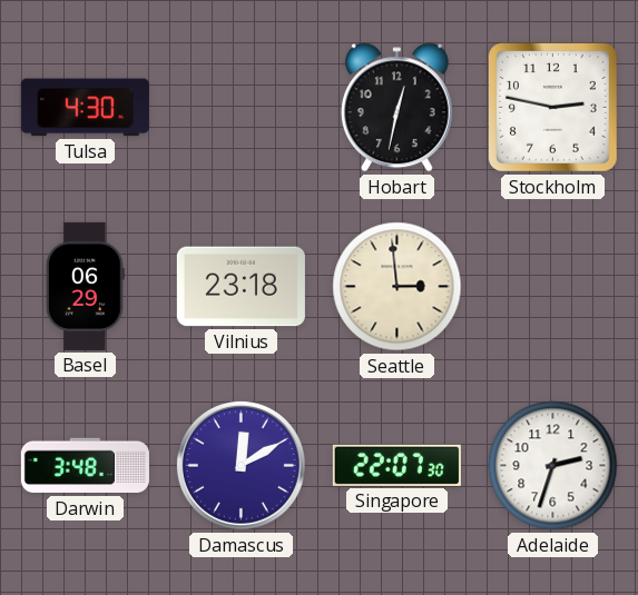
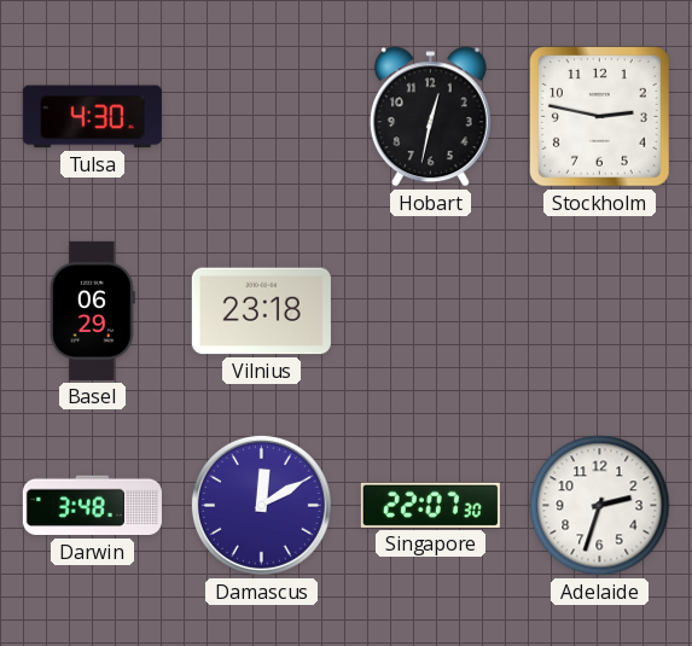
Seattle: 2:59 -> none (397, 287)
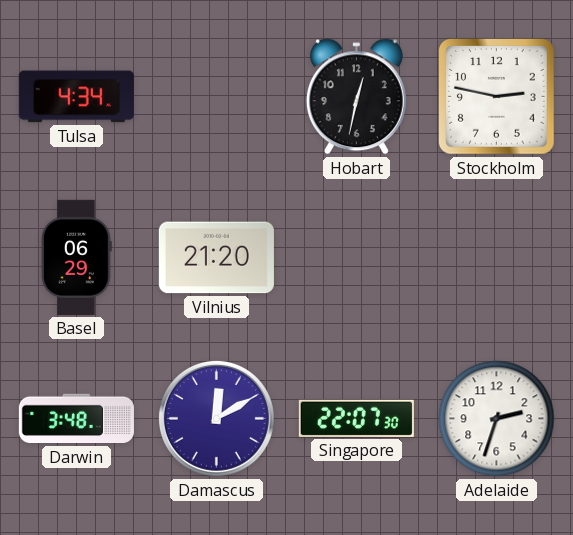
Tulsa: 4:30 -> 4:34 (76, 97)
Vilnius: 23:18 -> 21:20 (216, 258)
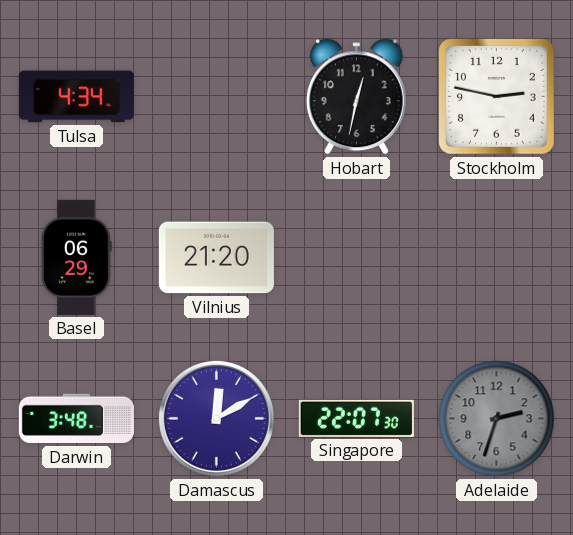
Adelaide dial: white -> grey (497, 419)
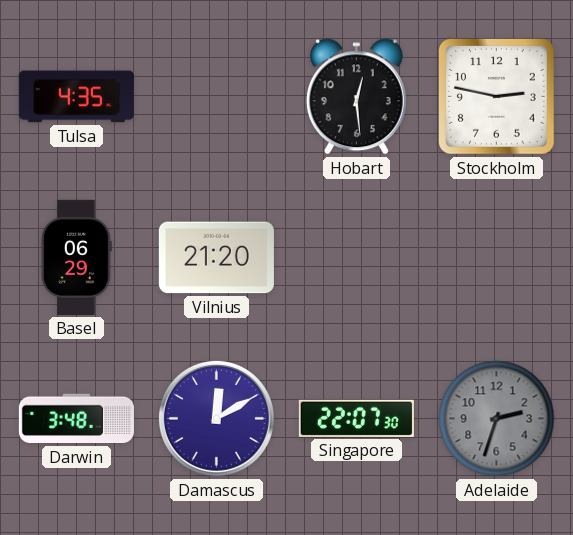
Tulsa: 4:34 -> 4:35 (76, 97)
Hobart: 12:32 -> 12:29 (356, 97)
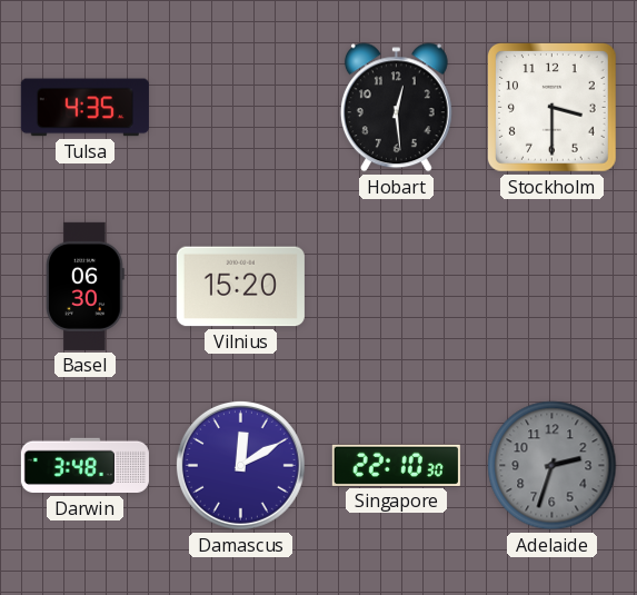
Stockholm: 2:47 -> 3:30 (551, 107)
Basel: 06:29 -> 06:30 (84, 286)
Vilnius: 21:20 -> 15:20 (240, 287)
Singapore: 22:07 -> 22:10 (396, 465)
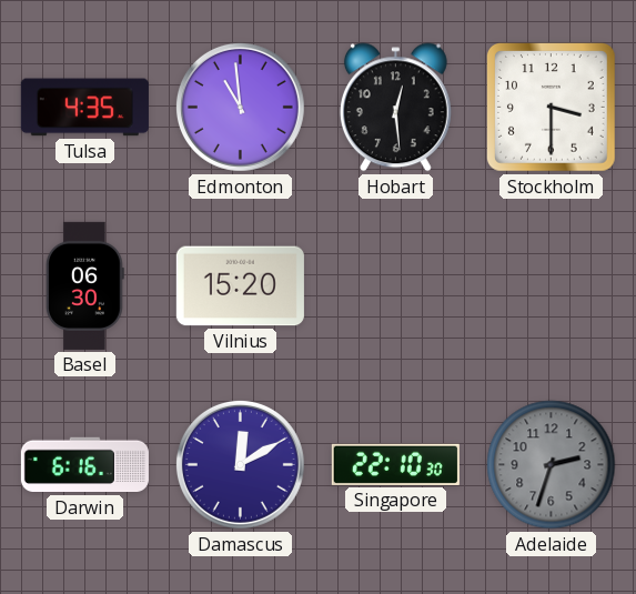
Edmonton: none -> 10:59 (240, 107)
Darwin: 3:48 -> 6:16 (84, 465)
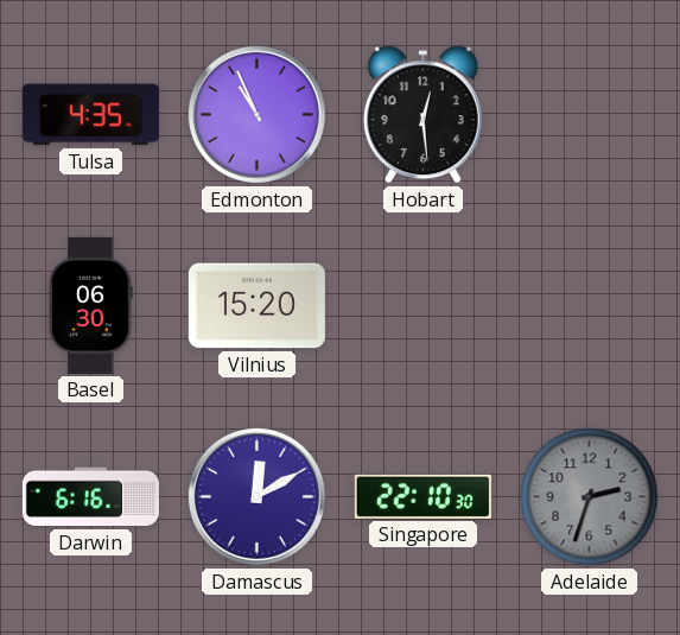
Edmonton: 10:59 -> 10:56 (256, 114)
Stockholm: 3:30 -> none (551, 107)
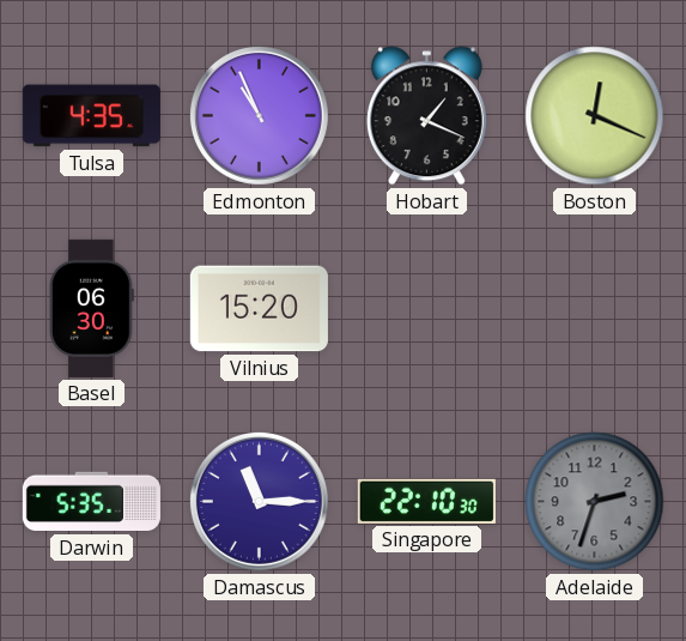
Hobart: 12:29 -> 1:19 (426, 116)
Boston: none -> 12:19 (595, 116)
Darwin: 6:16 -> 5:35 (91, 502)
Damascus: 12:10 -> 11:15 (259, 501)
